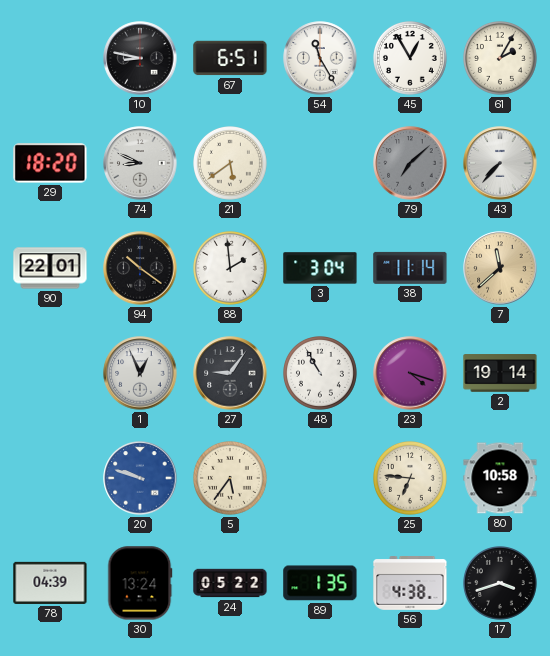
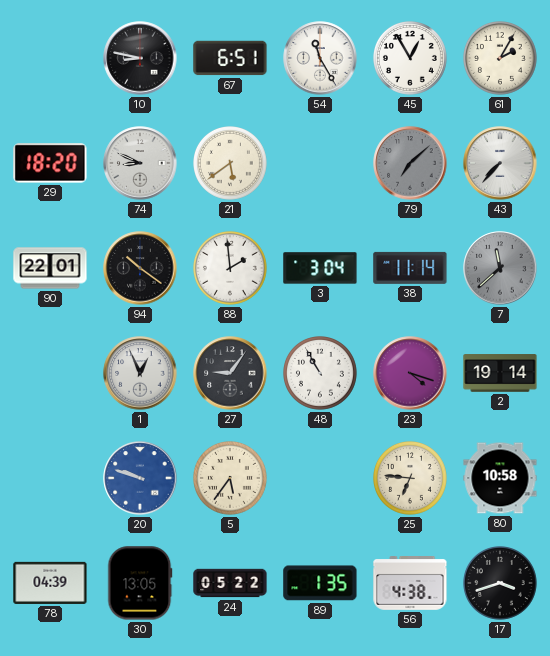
7 dial: champagne -> grey (500, 268)
30: 13:24 -> 13:05 (140, 583)
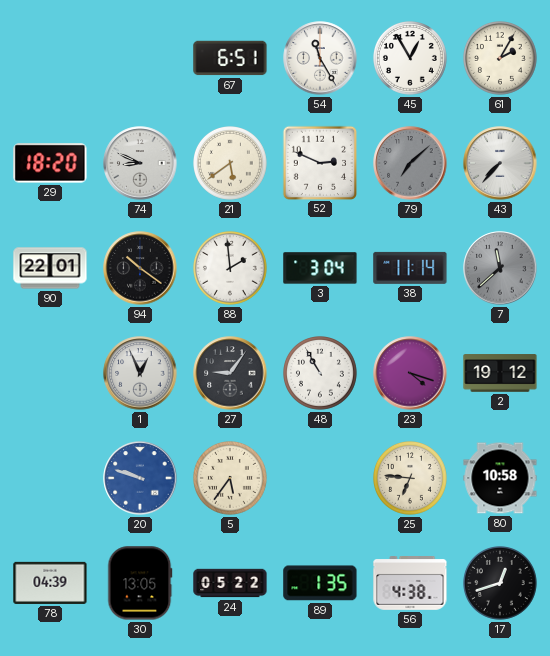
10: 8:47 -> none (140, 58)
52: none -> 2:49 (319, 162)
2: 19:14 -> 19:12 (500, 373)
17: 3:42 -> 12:42 (501, 584)
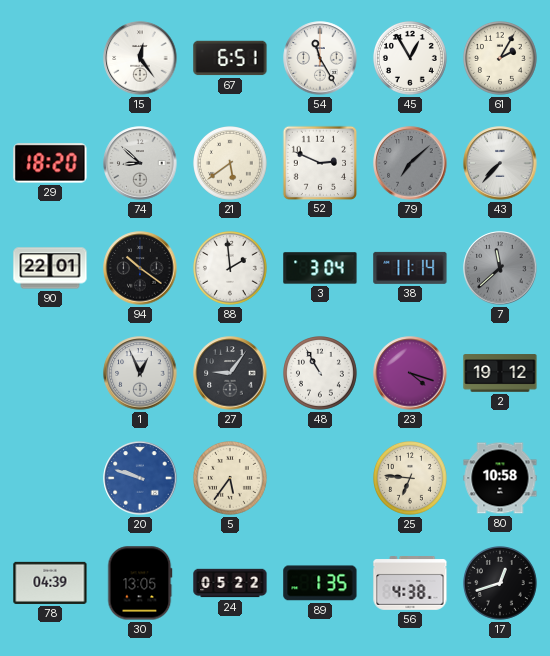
15: none -> 12:24 (140, 58)
74: 8:49 -> 8:52 (140, 163)
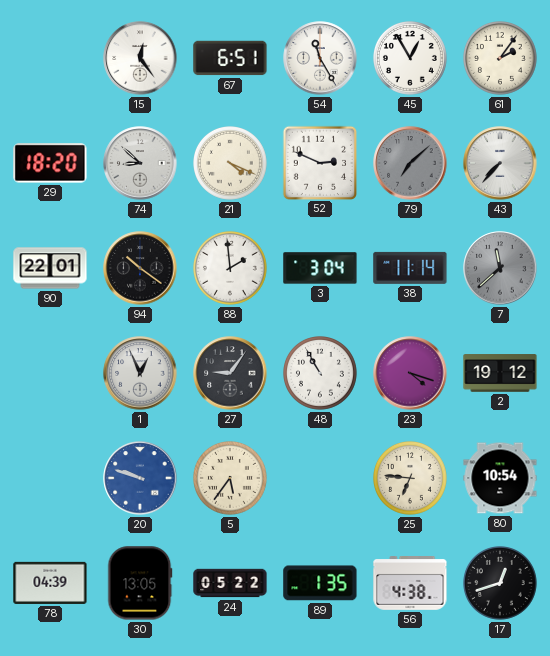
61: 2:05 -> 2:06 (501, 59)
21: 5:39 -> 4:19 (231, 164)
80: 10:58 -> 10:54 (500, 478)
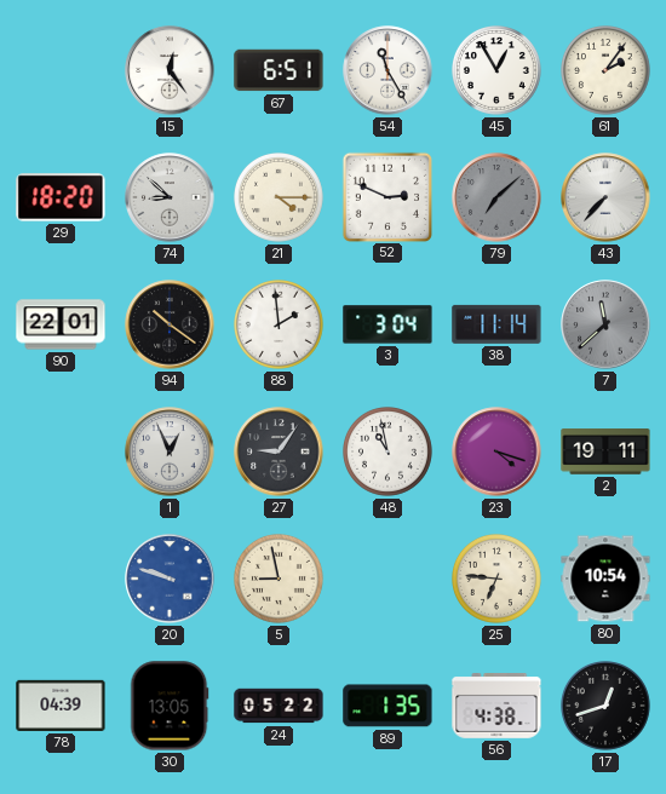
21: 4:19 -> 4:15 (280, 198)
48: 10:55 -> 10:58 (389, 453)
2: 19:12 -> 19:11 (605, 451)
5: 5:36 -> 8:58 (280, 580)
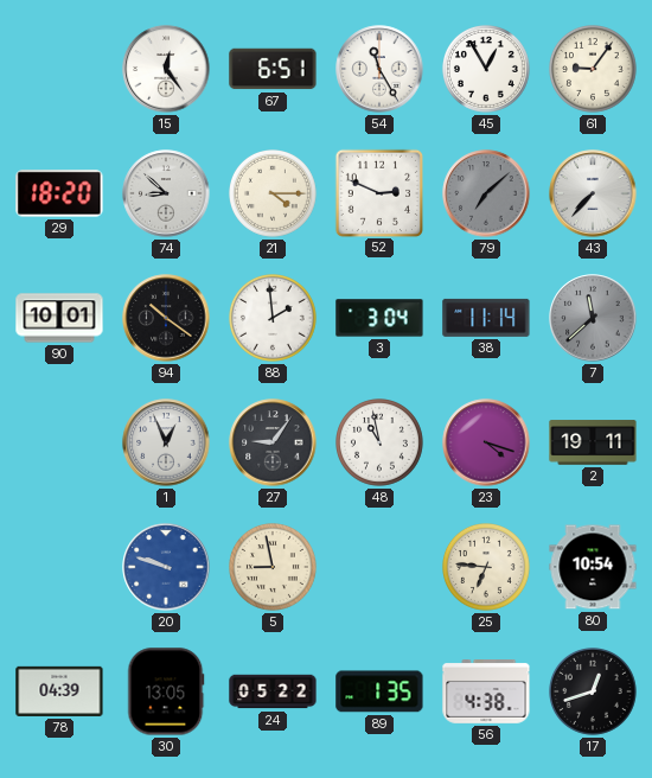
61: 2:06 -> 9:06 (594, 70)
90: 22:01 -> 10:01 (59, 318)
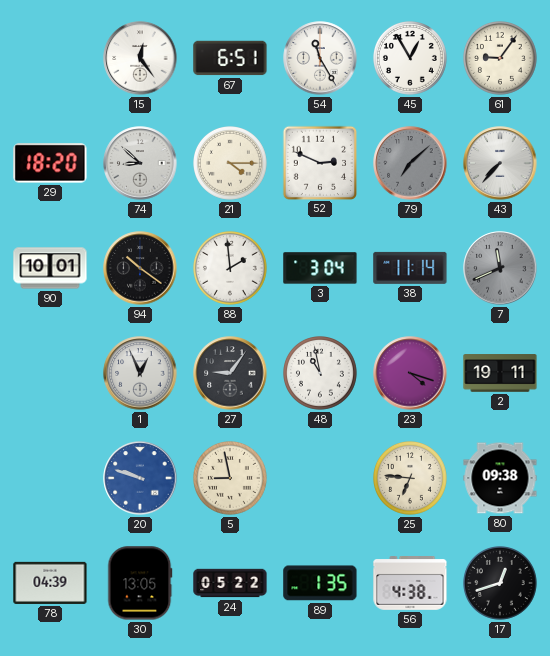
7: 11:38 -> 11:41 (500, 268)
80: 10:54 -> 09:38 (500, 478)
